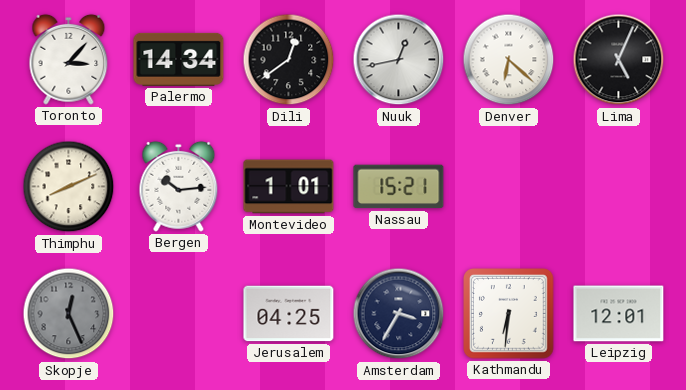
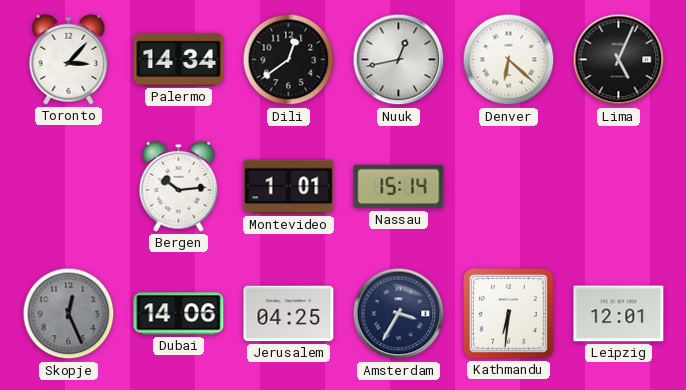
Thimphu: 8:11 -> none (69, 187)
Nassau: 15:21 -> 15:14 (399, 187)
Dubai: none -> 14:06 (179, 314)
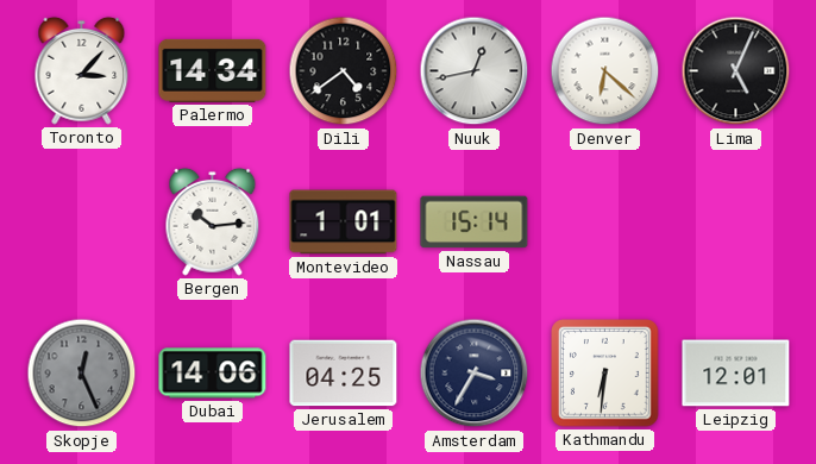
Dili: 12:39 -> 4:39 (344, 71)
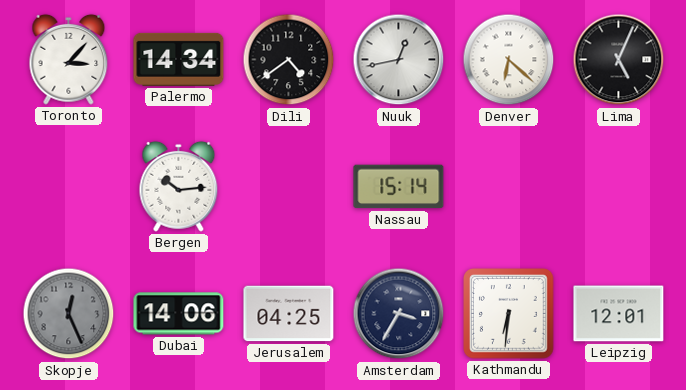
Montevideo: 1:01 -> none (344, 222)
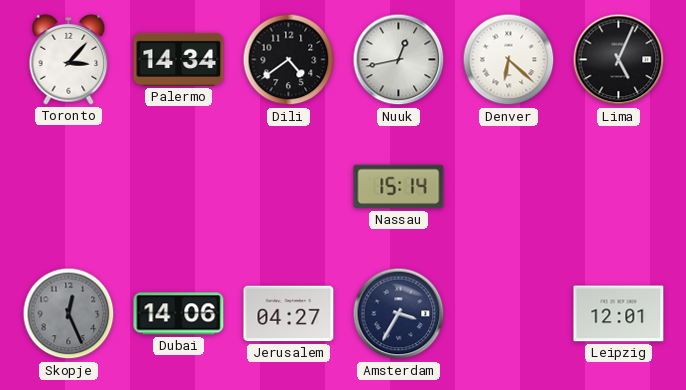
Bergen: 10:14 -> none (179, 186)
Jerusalem: 04:25 -> 04:27 (289, 314)
Kathmandu: 6:31 -> none (509, 314)
